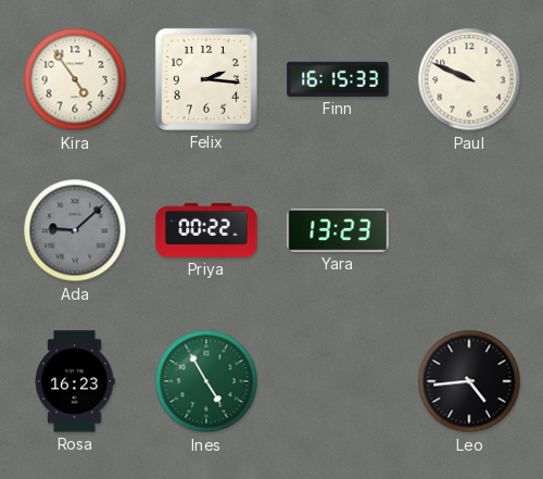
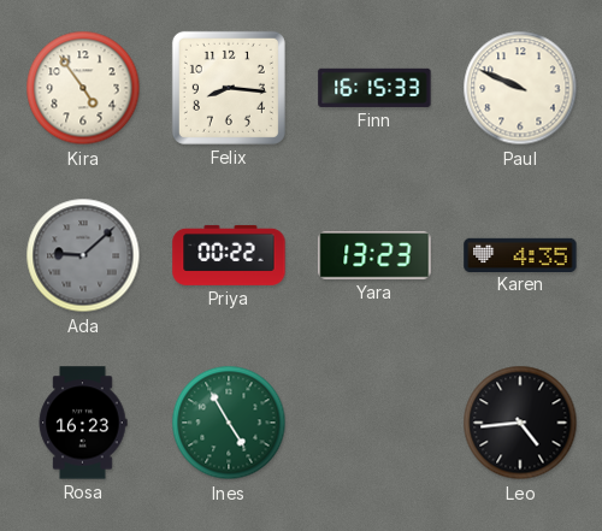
Felix: 2:16 -> 8:16 (229, 88)
Karen: none -> 4:35 (520, 254)
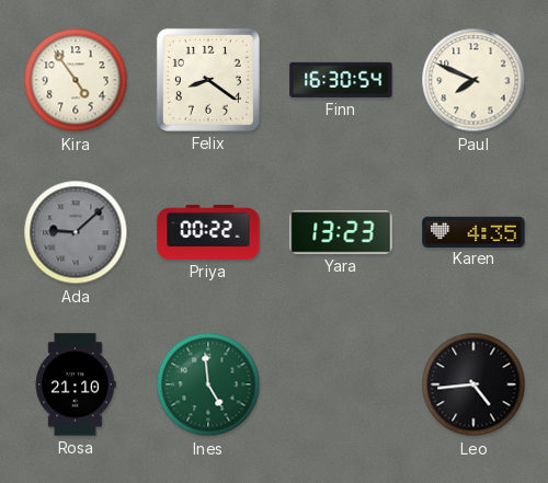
Felix: 8:16 -> 8:21 (208, 80)
Finn: 16:15 -> 16:30 (341, 80)
Paul: 9:49 -> 7:49 (473, 80)
Rosa: 16:23 -> 21:10 (76, 384)
Ines: 4:55 -> 4:59 (208, 384)
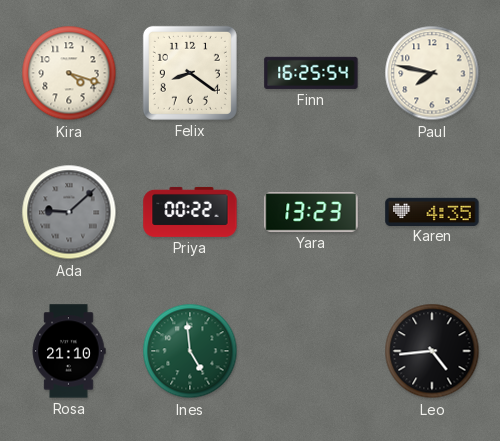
Kira: 4:54 -> 4:18 (69, 73)
Finn: 16:30 -> 16:25 (311, 73)
Paul: 7:49 -> 7:47 (432, 73)
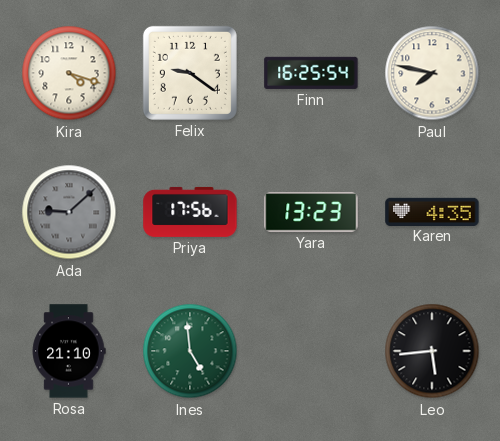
Felix: 8:21 -> 9:21 (190, 73)
Priya: 00:22 -> 17:56 (190, 212)
Leo: 4:44 -> 5:44 (432, 351)
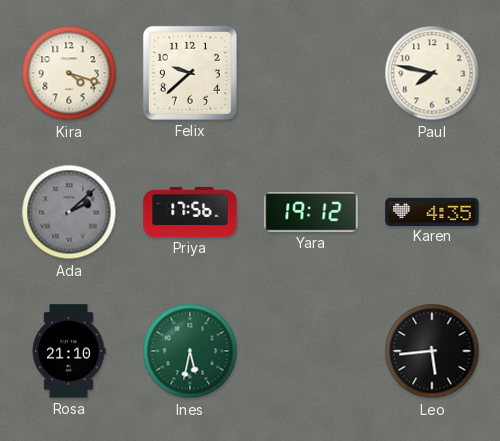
Felix: 9:21 -> 9:38 (190, 73)
Finn: 16:25 -> none (311, 73)
Ada: 9:08 -> 2:08 (69, 212)
Yara: 13:23 -> 19:12 (311, 212)
Ines: 4:59 -> 5:32 (190, 351)
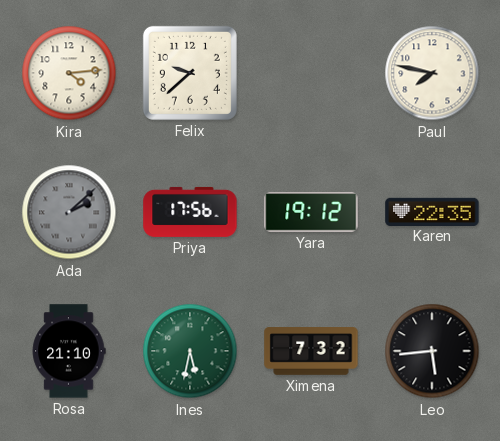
Kira: 4:18 -> 4:14 (69, 73)
Karen: 4:35 -> 22:35 (432, 211)
Ximena: none -> 7:32 (311, 351)
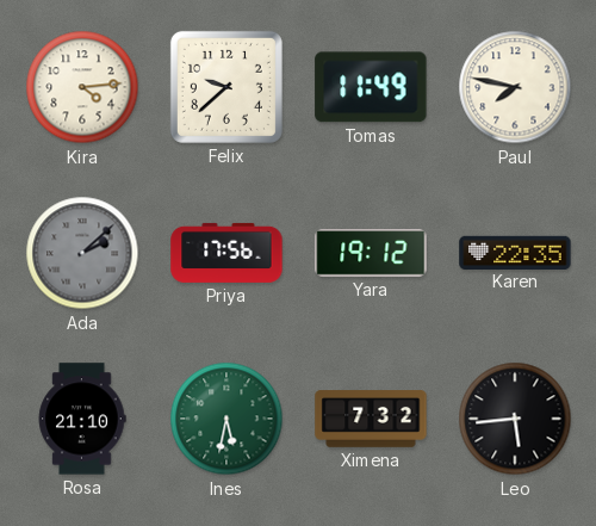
Tomas: none -> 11:49 (371, 87)
